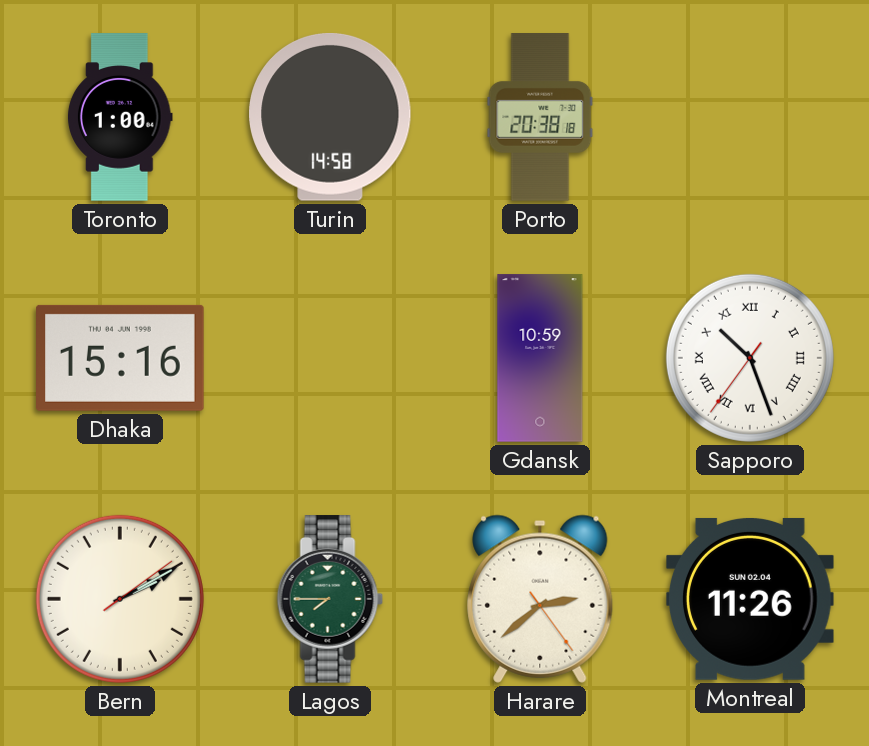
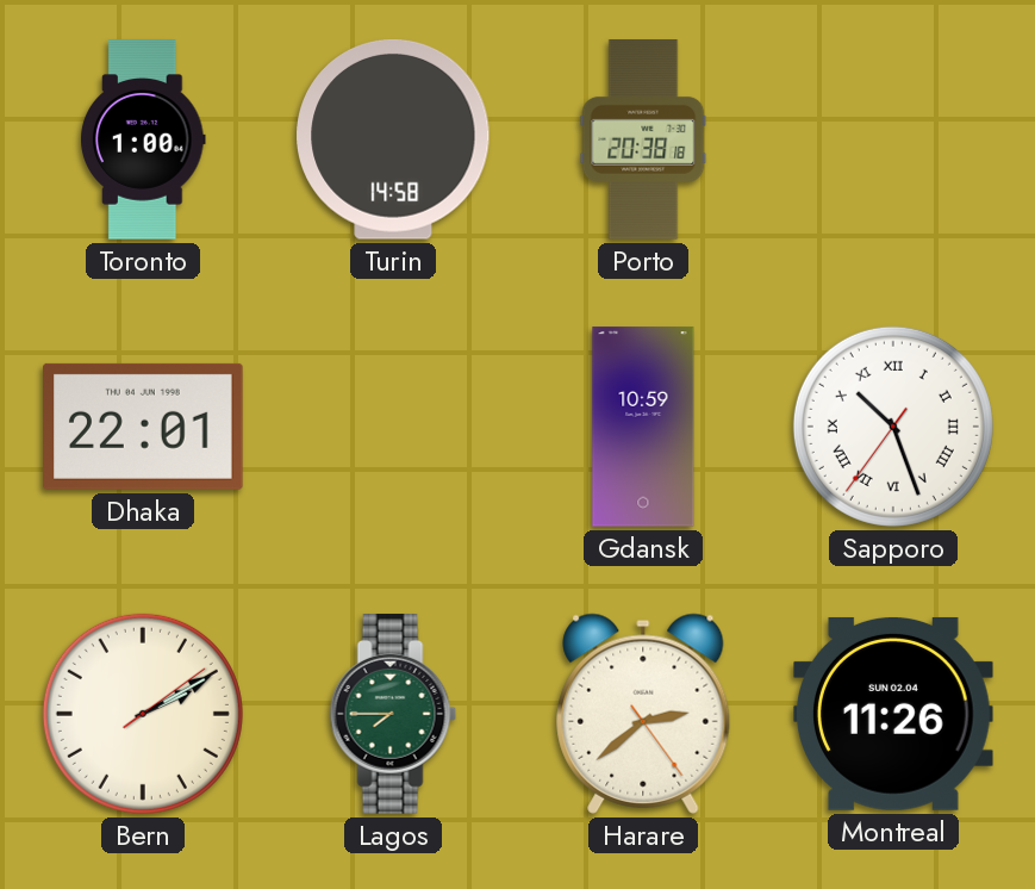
Dhaka: 15:16 -> 22:01 (144, 427)
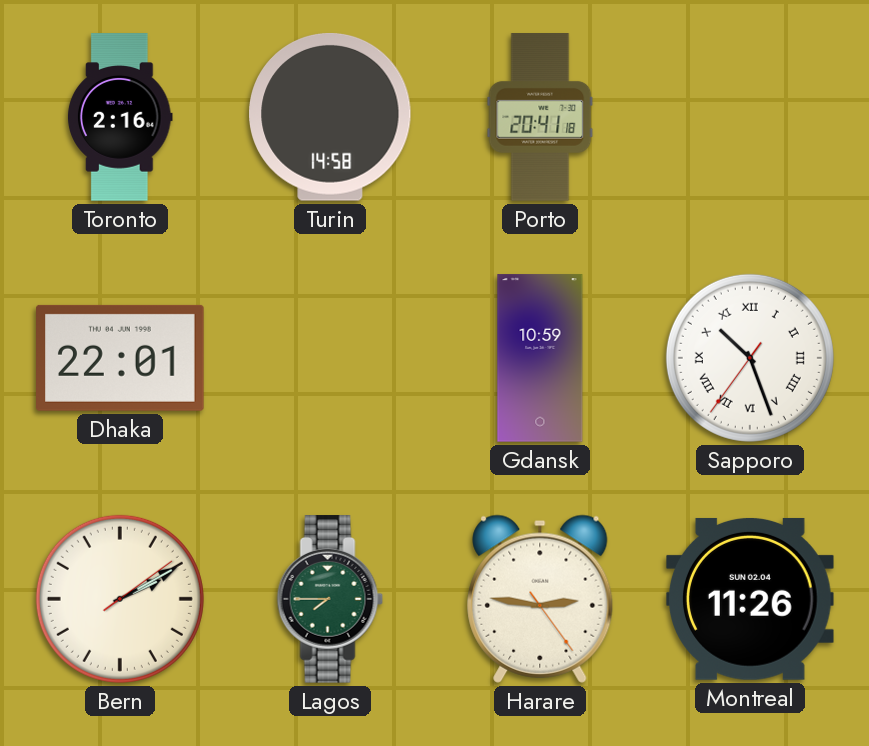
Toronto: 1:00 -> 2:16 (121, 117)
Porto: 20:38 -> 20:41 (540, 117)
Harare: 2:38 -> 2:46 (540, 599)
